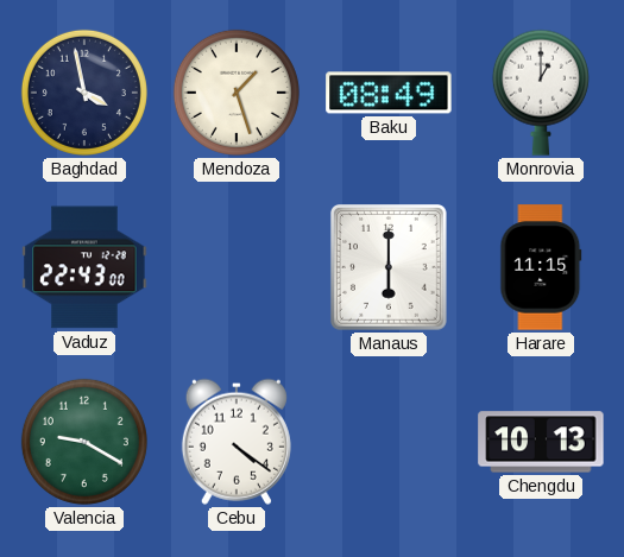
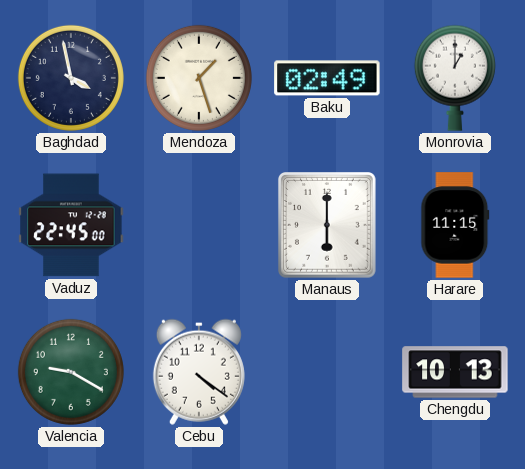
Baku: 08:49 -> 02:49 (327, 78)
Vaduz: 22:43 -> 22:45 (71, 225)
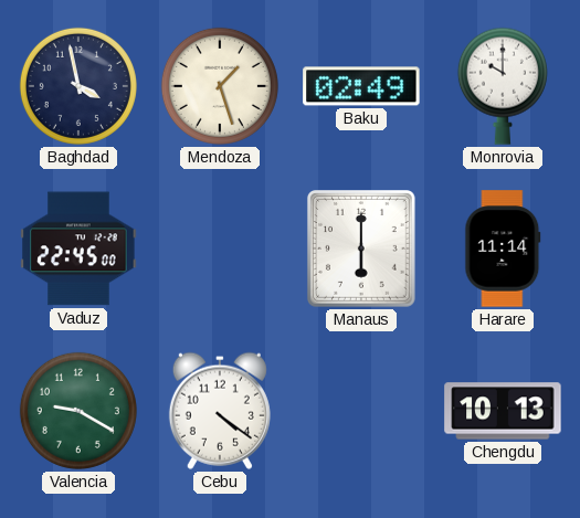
Monrovia: 1:00 -> 10:00 (503, 86)
Harare: 11:15 -> 11:14 (503, 249)
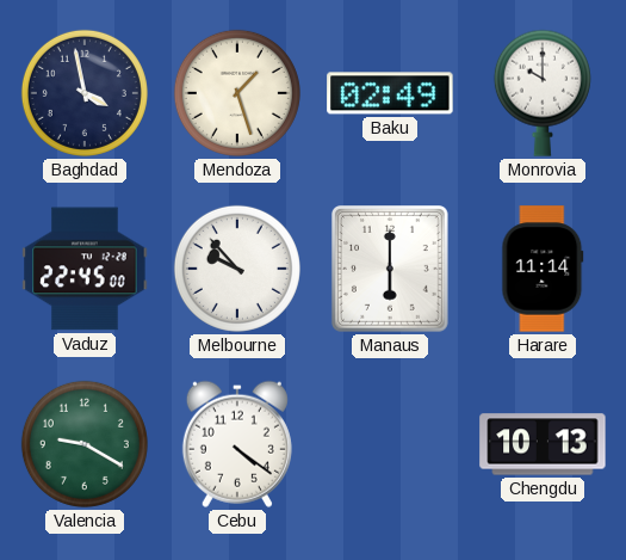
Melbourne: none -> 9:53 (237, 269)
